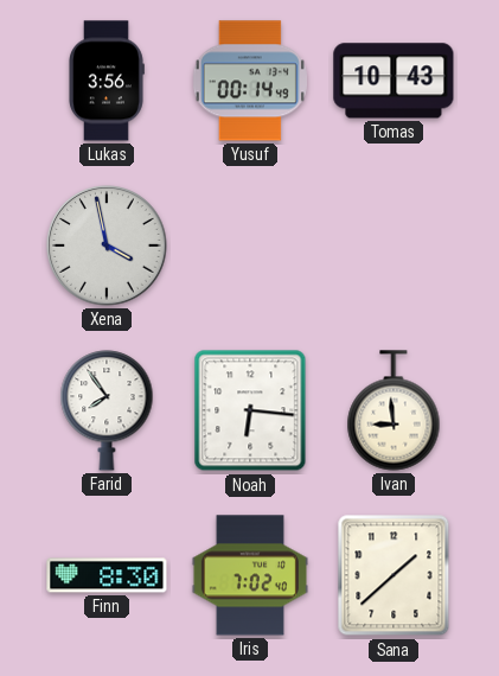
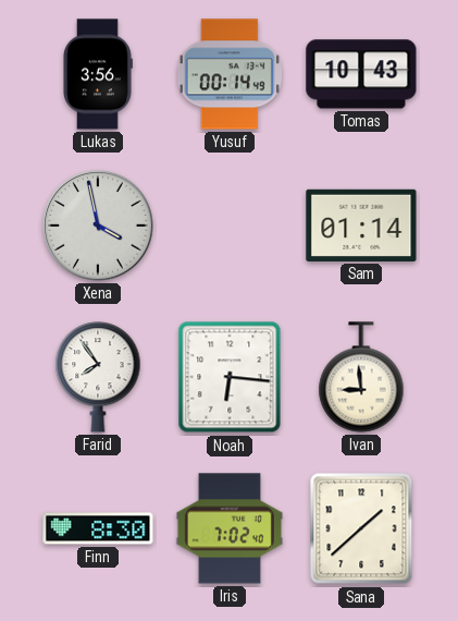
Sam: none -> 01:14 (361, 226)
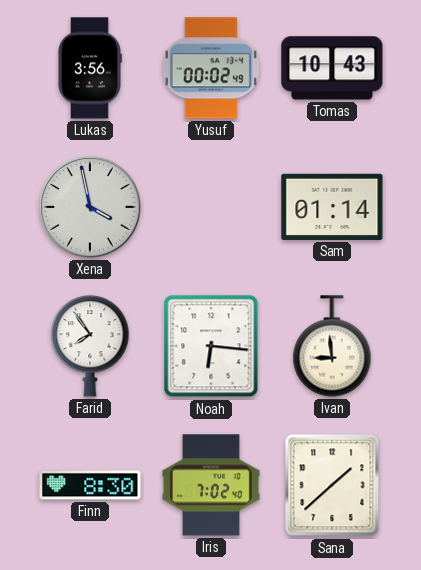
Yusuf: 00:14 -> 00:02 (211, 68)
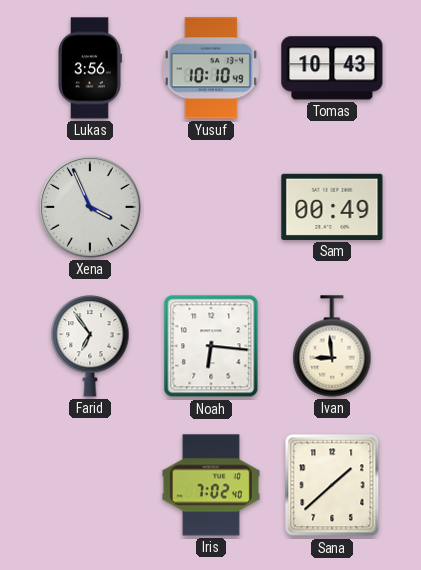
Yusuf: 00:02 -> 10:10 (211, 68)
Xena: 3:58 -> 3:56 (90, 207)
Sam: 01:14 -> 00:49 (332, 207)
Farid: 7:54 -> 6:54 (90, 346)
Finn: 8:30 -> none (90, 485)
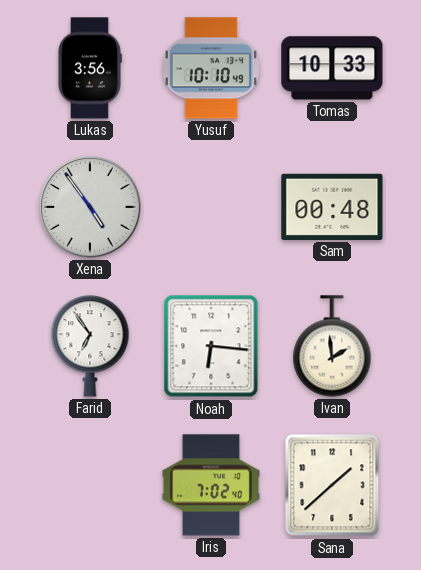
Tomas: 10:43 -> 10:33 (332, 68)
Xena: 3:56 -> 4:54 (90, 207)
Sam: 00:49 -> 00:48 (332, 207)
Ivan: 8:59 -> 1:59 (332, 346)
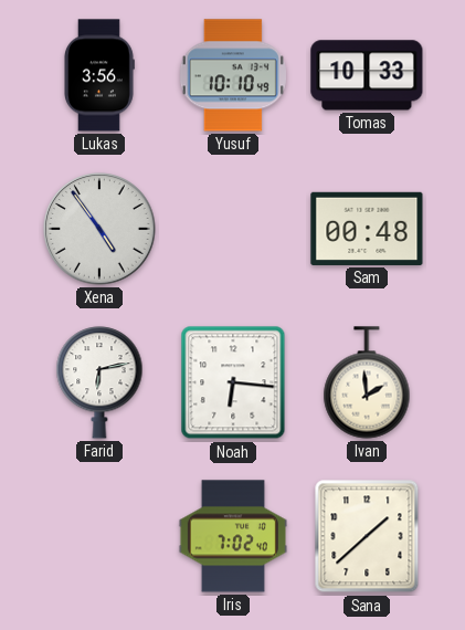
Farid: 6:54 -> 6:13 (99, 382)
